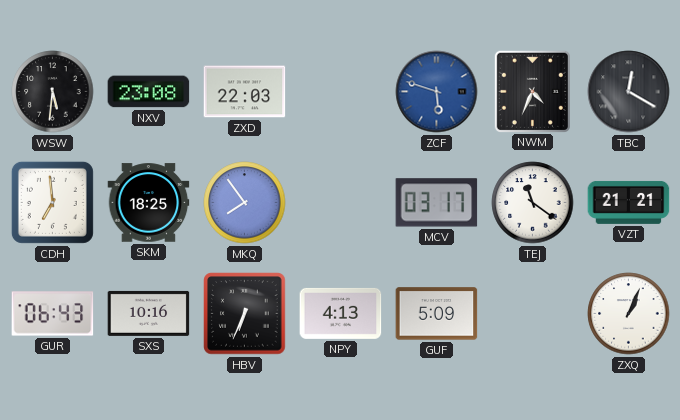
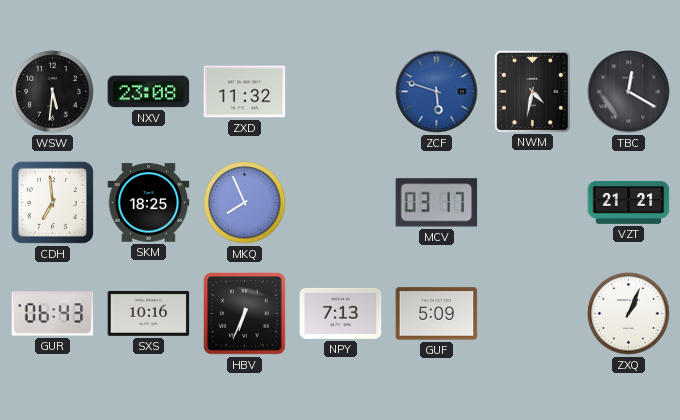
ZXD: 22:03 -> 11:32 (245, 92)
NWM: 4:34 -> 4:32 (532, 91)
MKQ: 7:54 -> 7:56 (245, 203)
TEJ: 11:21 -> none (533, 203)
NPY: 4:13 -> 7:13 (341, 313)
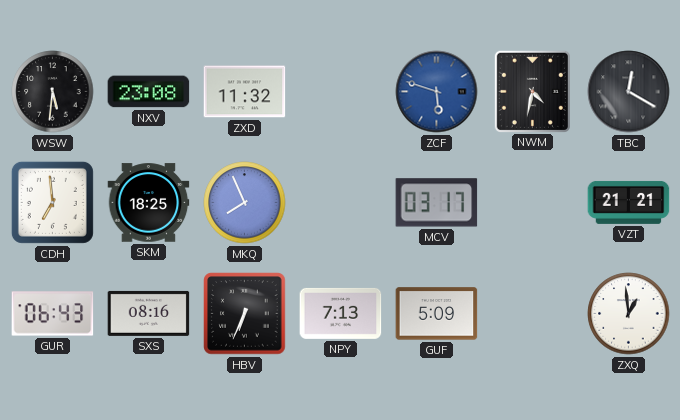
SXS: 10:16 -> 08:16 (149, 313)
ZXQ: 1:04 -> 12:59 (629, 314)
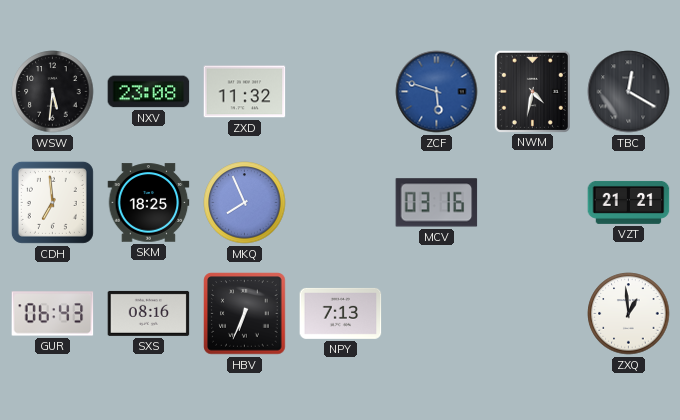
MCV: 03:17 -> 03:16 (437, 203)
GUF: 5:09 -> none (437, 314)
